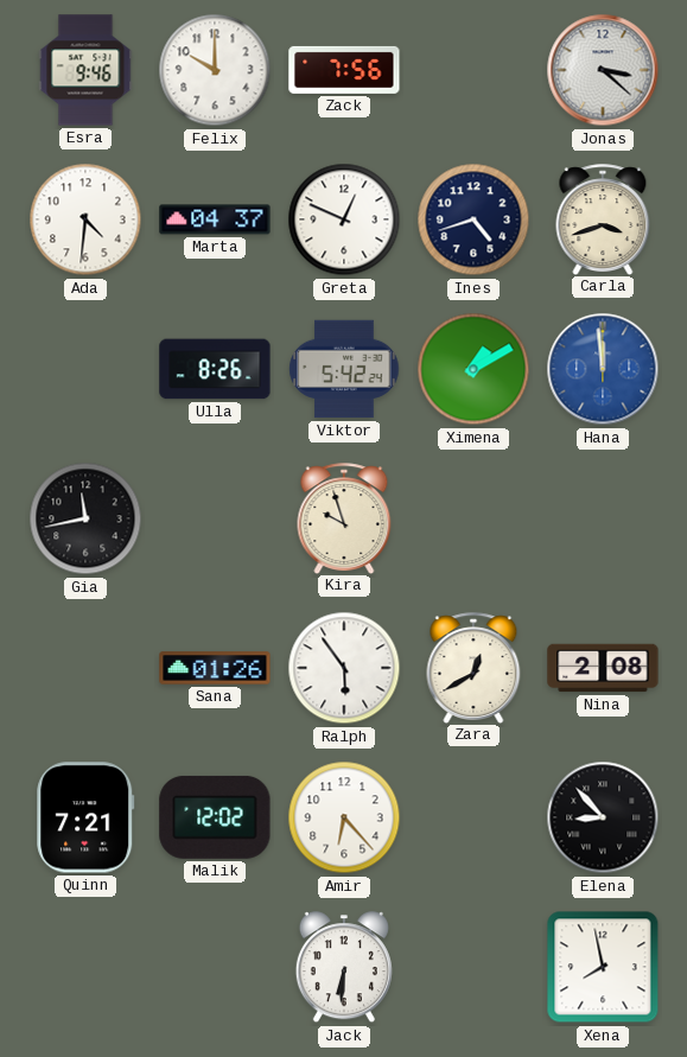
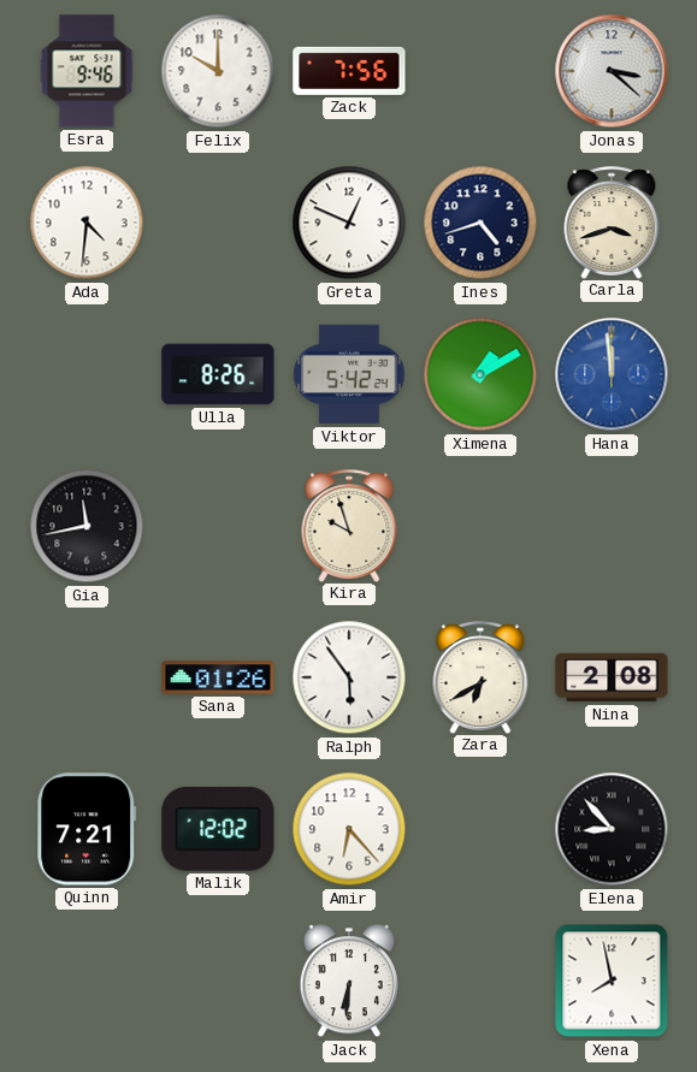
Marta: 04:37 -> none (215, 219)
Zara: 12:40 -> 6:40 (480, 677)
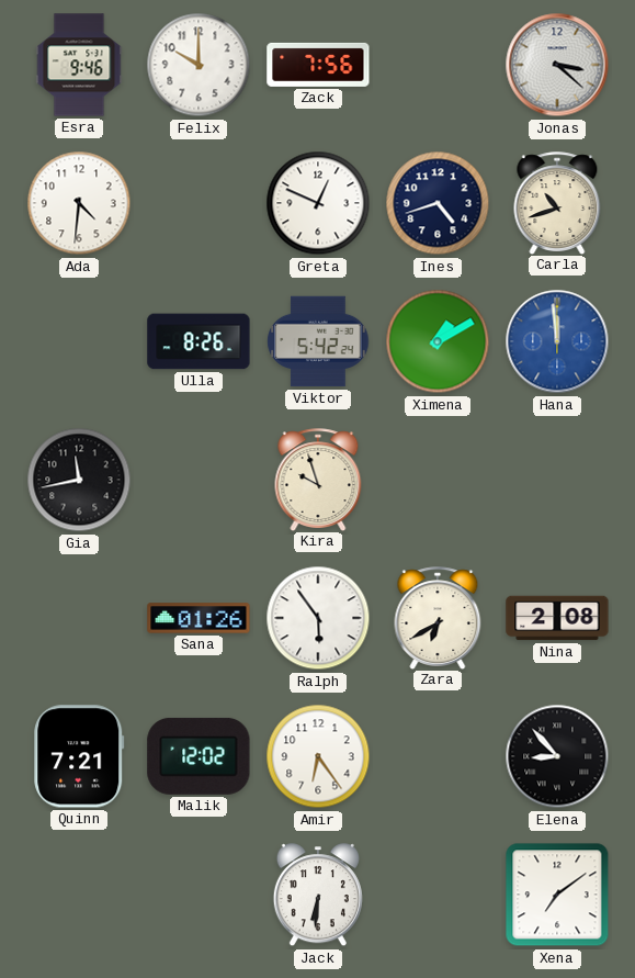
Carla: 3:42 -> 10:42 (557, 203)
Amir: 6:23 -> 6:24 (318, 756)
Xena: 7:58 -> 7:09 (557, 895)
